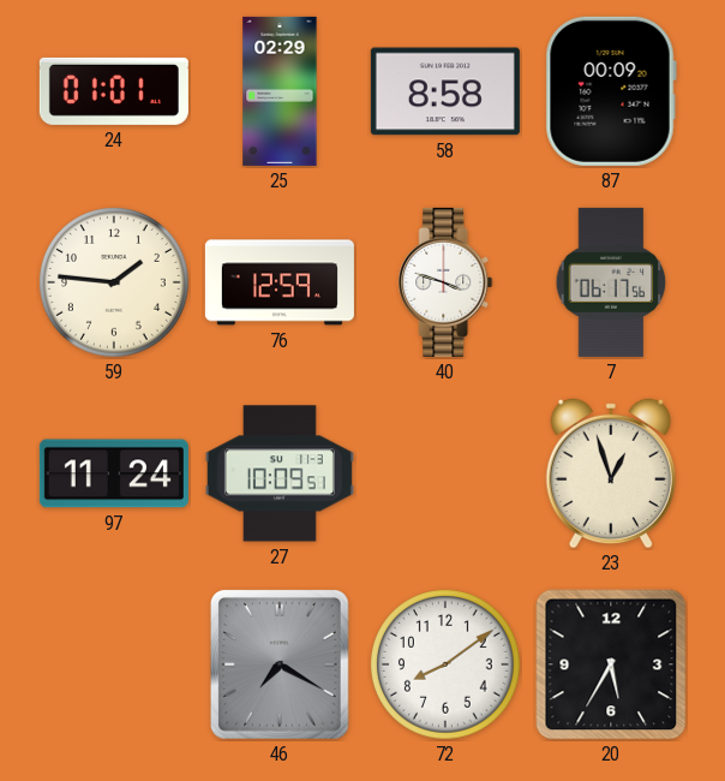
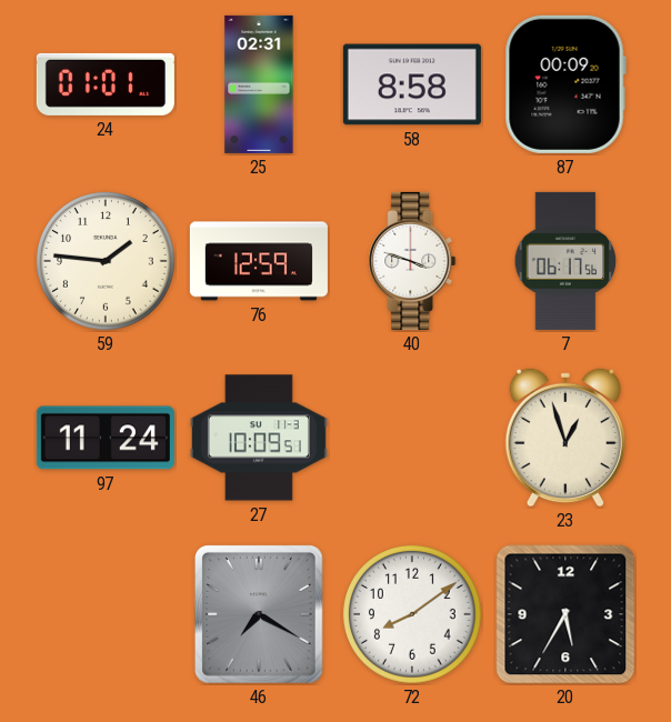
25: 02:29 -> 02:31 (259, 84)
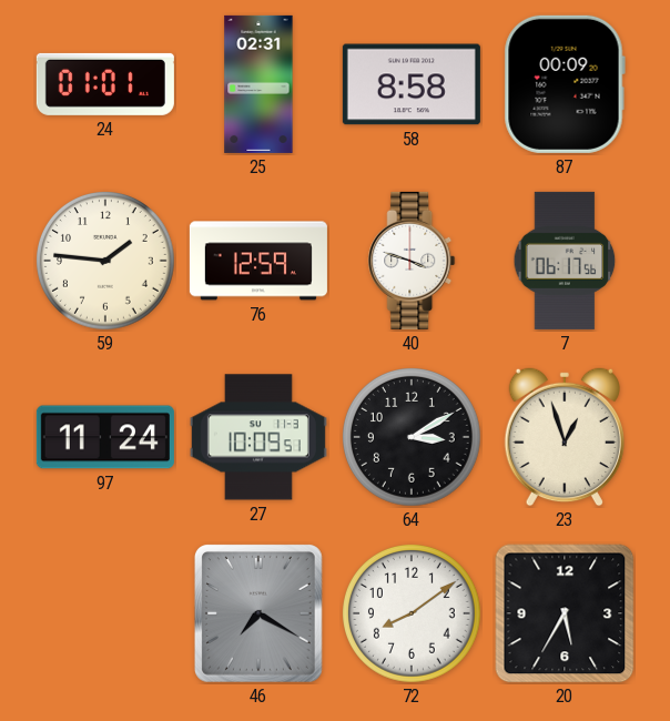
64: none -> 3:10 (413, 438)
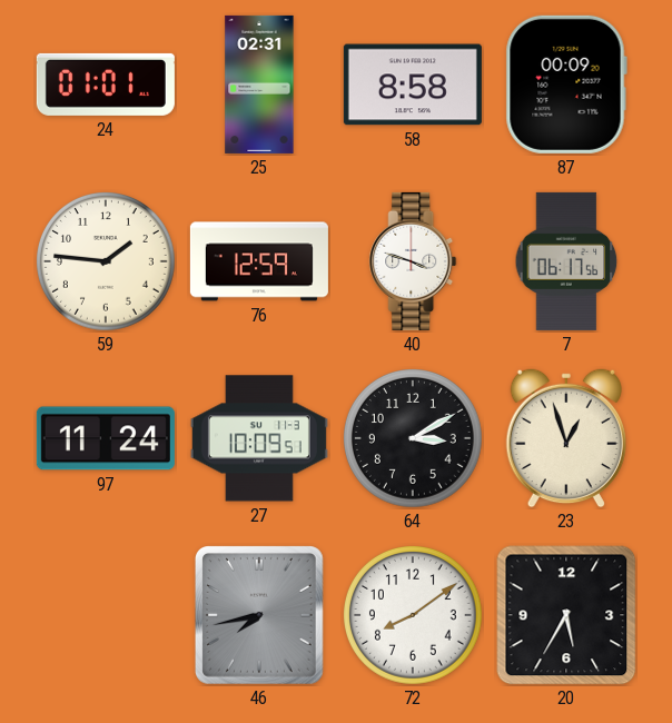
46: 7:20 -> 7:43 (259, 616)
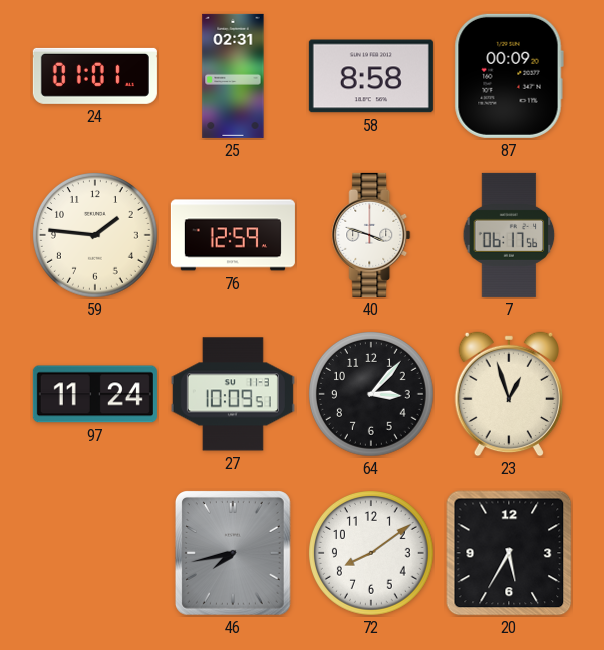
64: 3:10 -> 3:07 (372, 395)
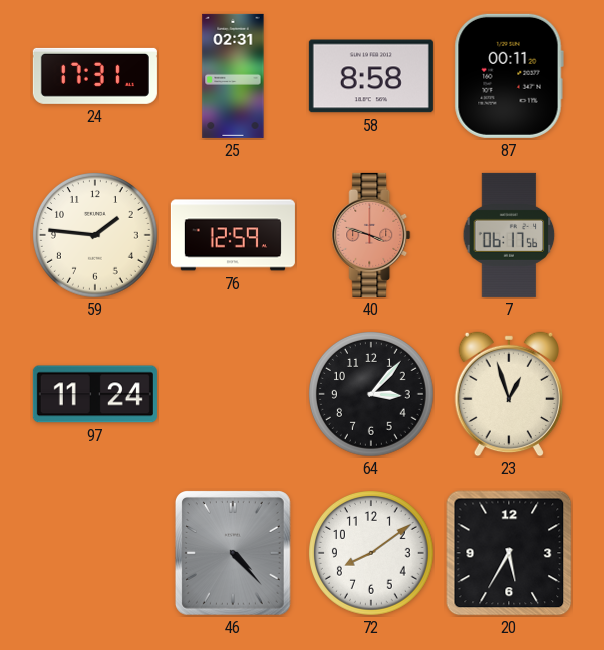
24: 01:01 -> 17:31 (95, 76)
87: 00:09 -> 00:11 (509, 76)
40 dial: white -> salmon (371, 235)
27: 10:09 -> none (233, 394)
46: 7:43 -> 4:23 (233, 554)
